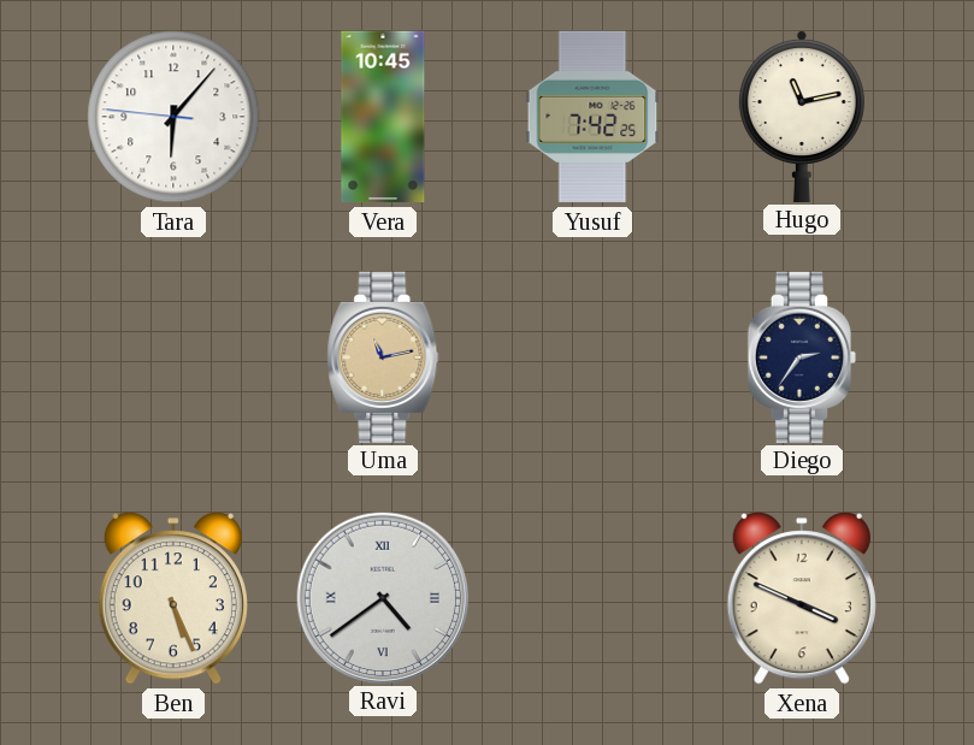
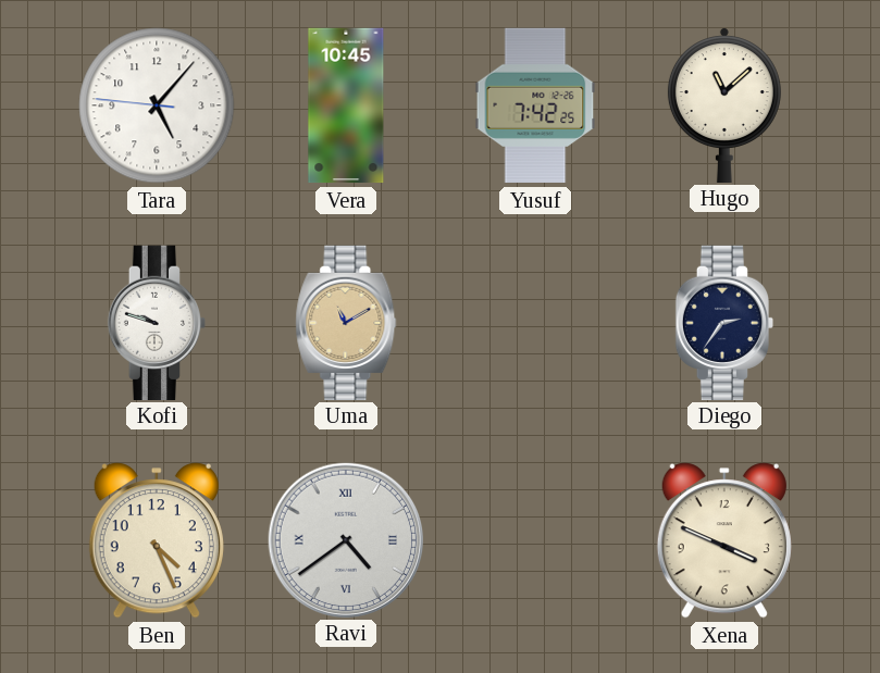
Tara: 6:06 -> 5:06 (157, 105)
Hugo: 11:13 -> 11:08 (724, 104)
Kofi: none -> 9:48 (156, 322)
Uma: 11:13 -> 11:10 (346, 322)
Ben: 5:26 -> 4:26 (157, 540)
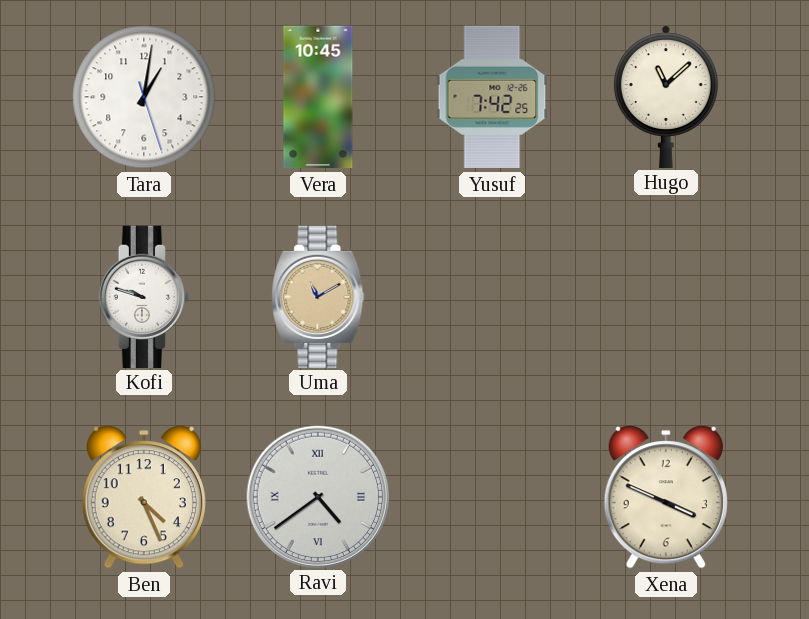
Tara: 5:06 -> 1:01 (144, 97)
Diego: 2:36 -> none (723, 322)
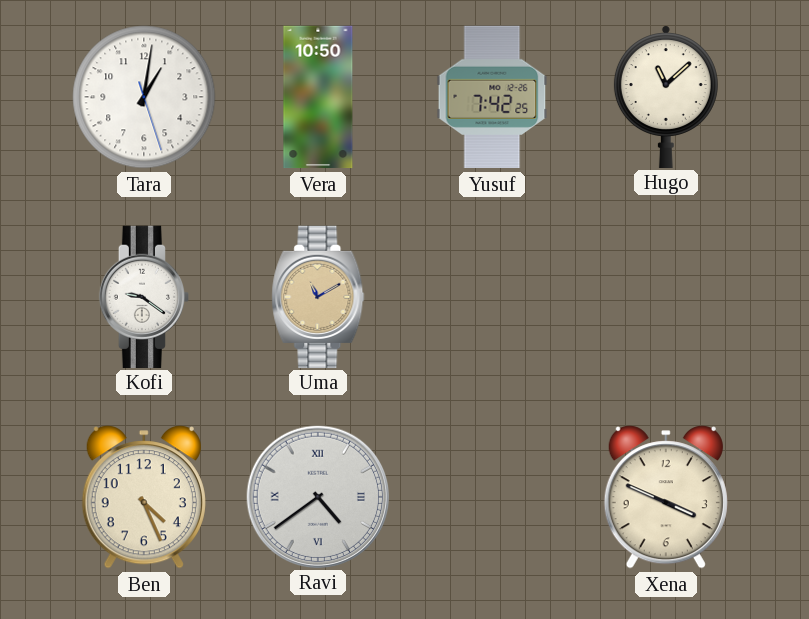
Vera: 10:45 -> 10:50 (318, 97)
Kofi: 9:48 -> 9:21 (143, 296)
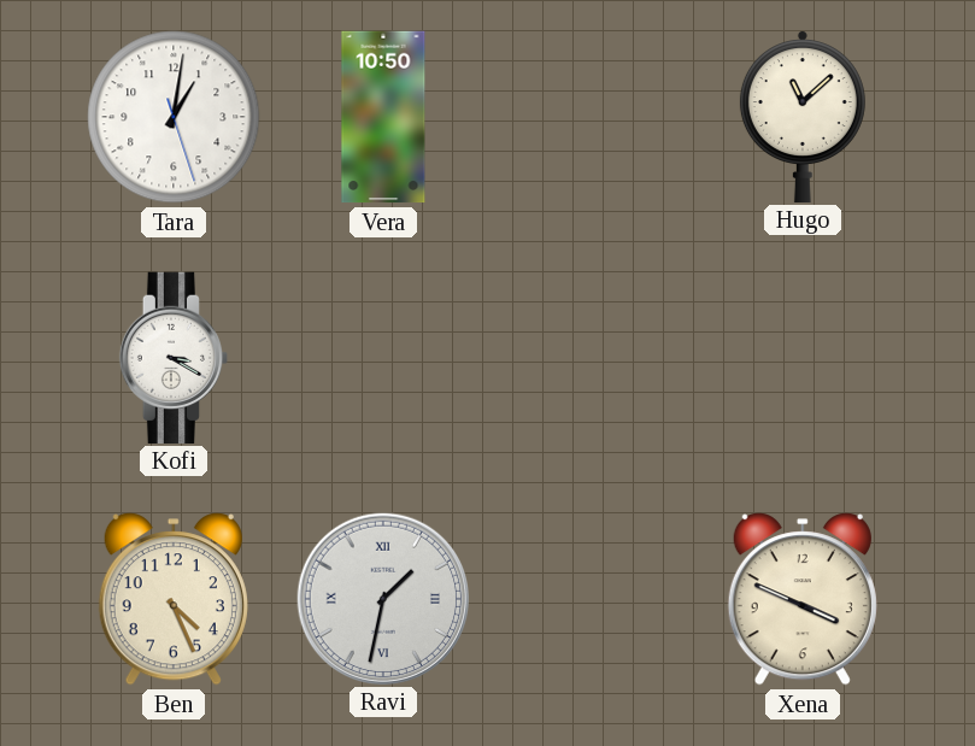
Yusuf: 7:42 -> none (492, 97)
Kofi: 9:21 -> 3:20 (172, 357)
Uma: 11:10 -> none (318, 296)
Ravi: 4:39 -> 1:32 (382, 598)
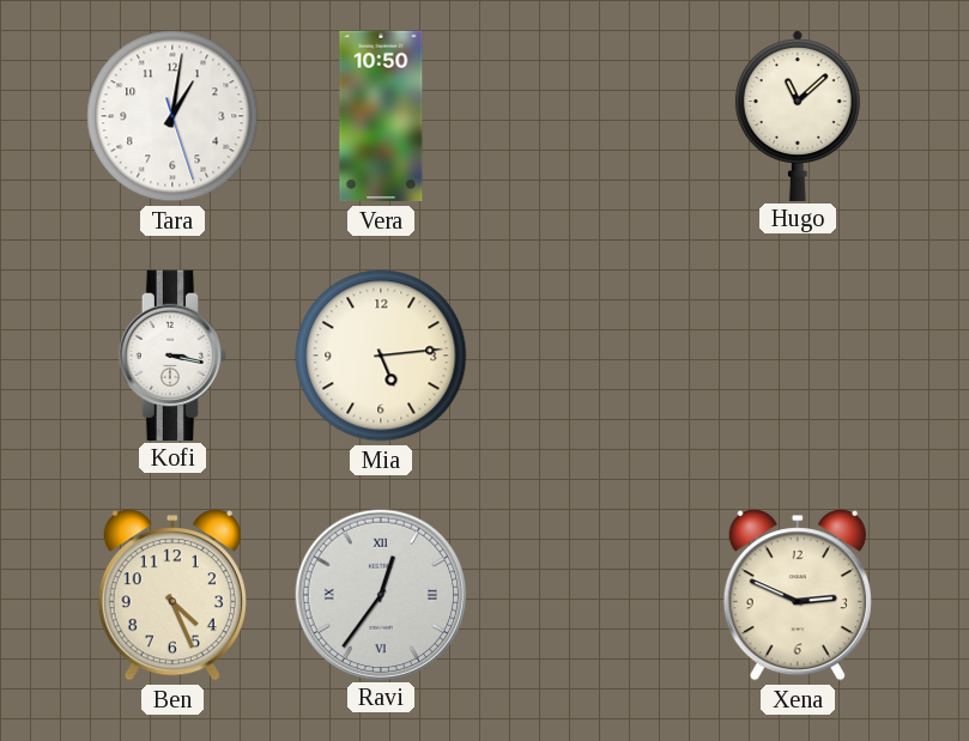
Kofi: 3:20 -> 3:17 (171, 354)
Mia: none -> 5:14 (381, 356)
Ravi: 1:32 -> 12:36 (380, 594)
Xena: 3:49 -> 2:49 (798, 595)
